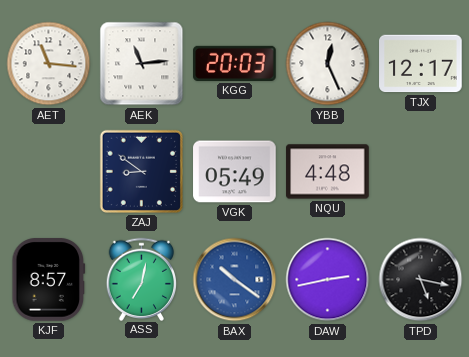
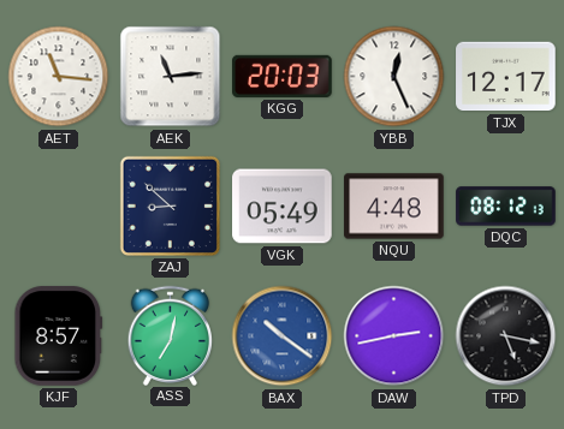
ZAJ: 8:51 -> 8:52 (170, 205)
DQC: none -> 08:12 (506, 207)
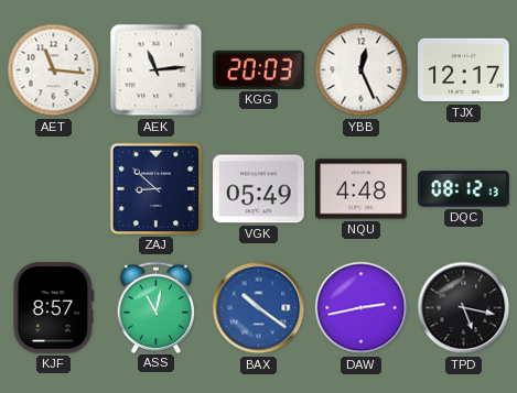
ASS: 7:02 -> 11:02 (157, 307)
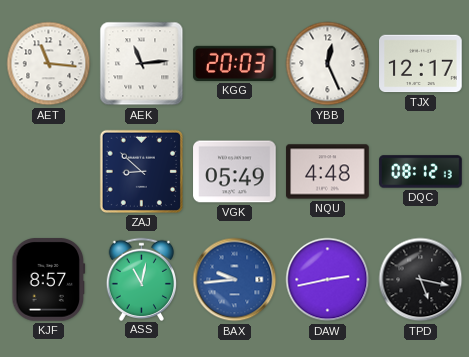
BAX: 10:21 -> 9:44 (235, 280)
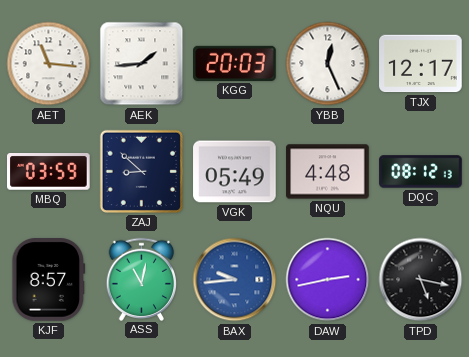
AEK: 11:14 -> 1:44 (142, 64)
MBQ: none -> 03:59 (49, 172)
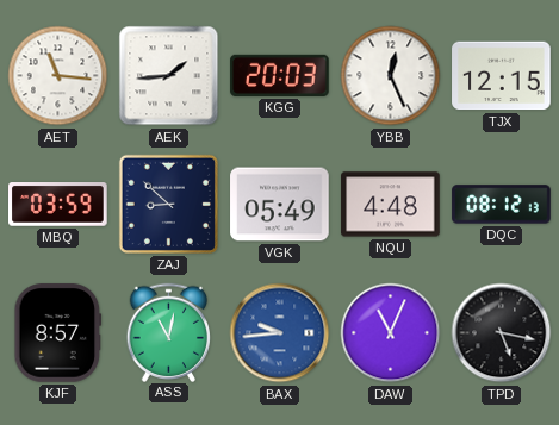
TJX: 12:17 -> 12:15 (502, 76)
DAW: 2:43 -> 11:04 (391, 333)
